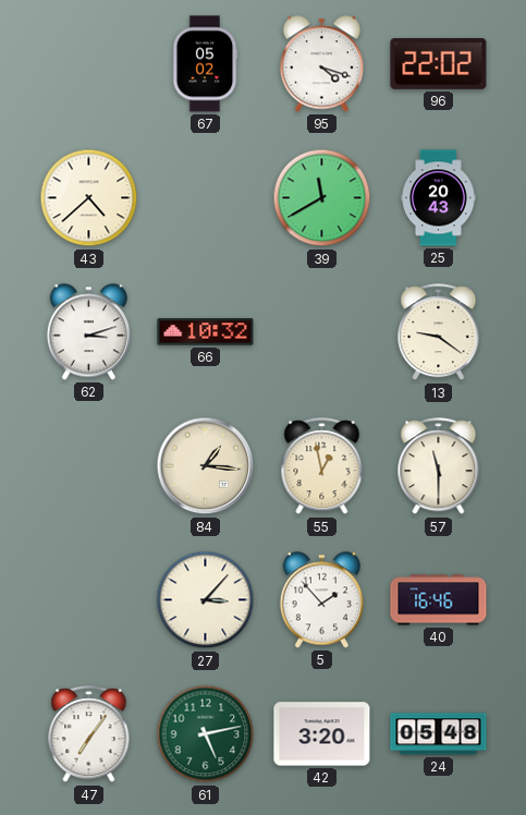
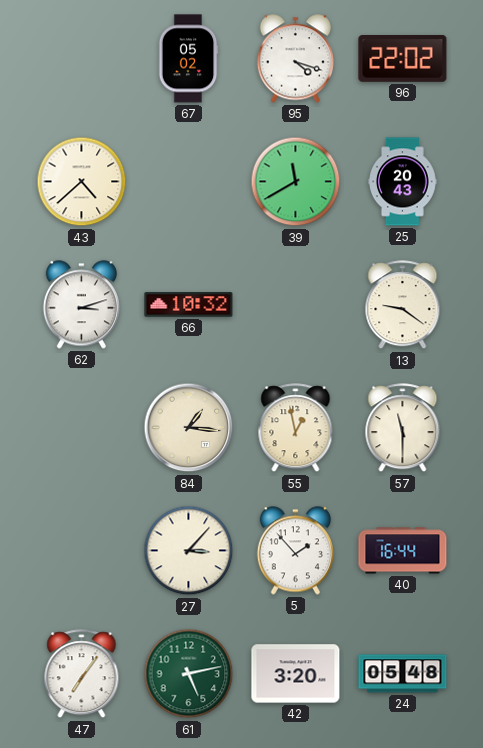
40: 16:46 -> 16:44 (403, 551)
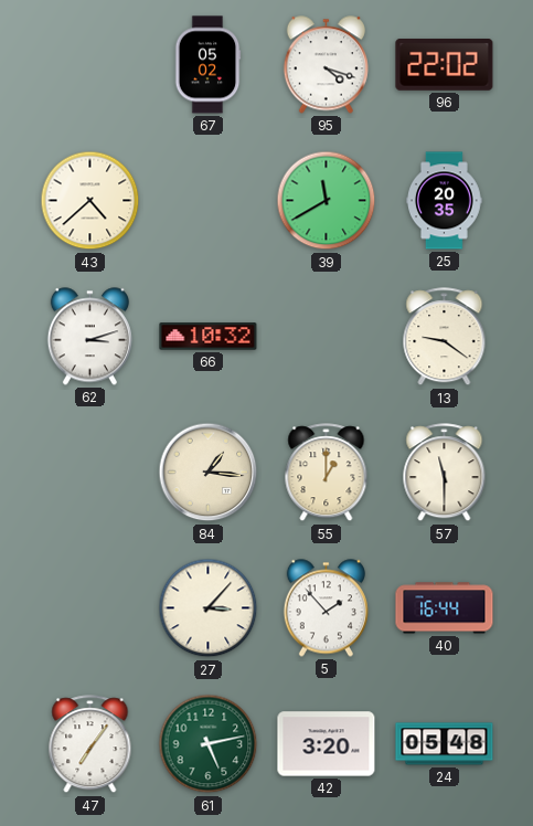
25: 20:43 -> 20:35 (445, 201)
55: 12:58 -> 1:00 (327, 473)
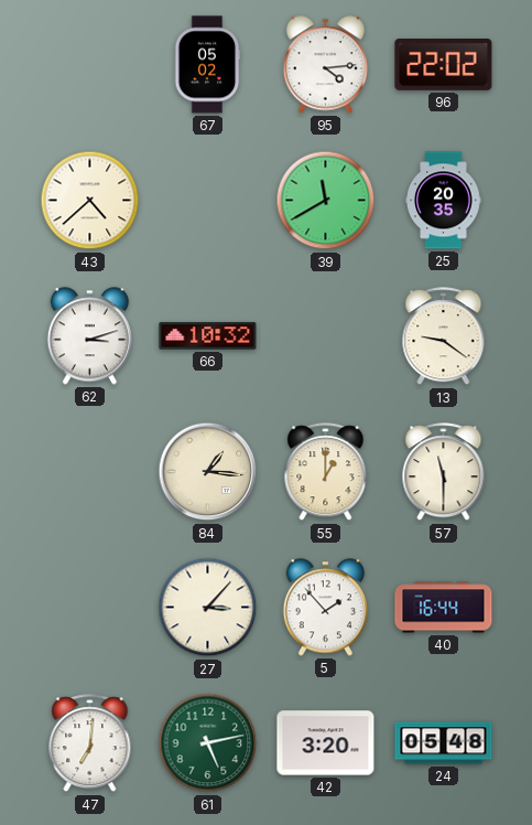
95: 4:18 -> 4:14 (325, 65)
47: 7:06 -> 7:01 (90, 743)
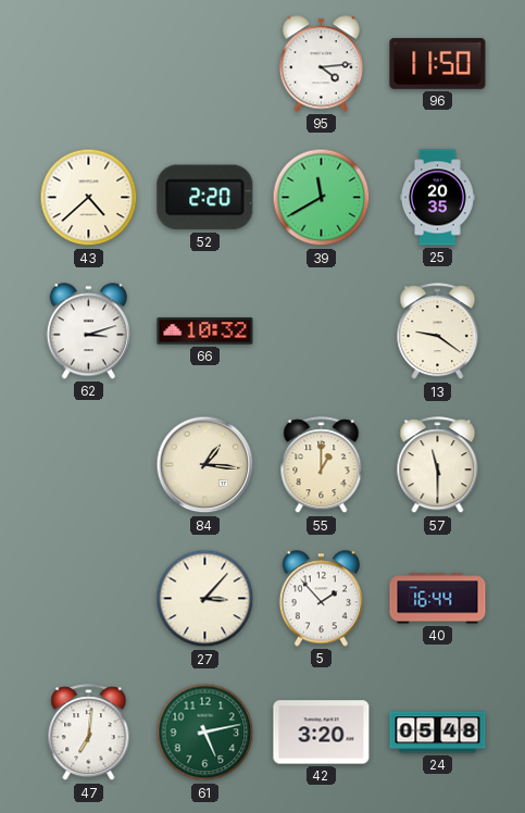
67: 05:02 -> none (207, 65)
96: 22:02 -> 11:50 (438, 64)
52: none -> 2:20 (205, 198)
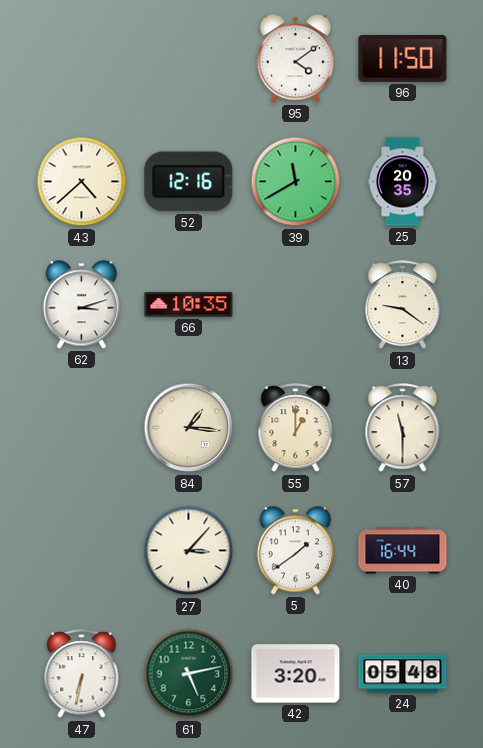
95: 4:14 -> 4:09 (295, 59)
52: 2:20 -> 12:16 (189, 182)
66: 10:32 -> 10:35 (189, 305)
5: 1:53 -> 1:39 (295, 551)
47: 7:01 -> 6:32 (82, 674)
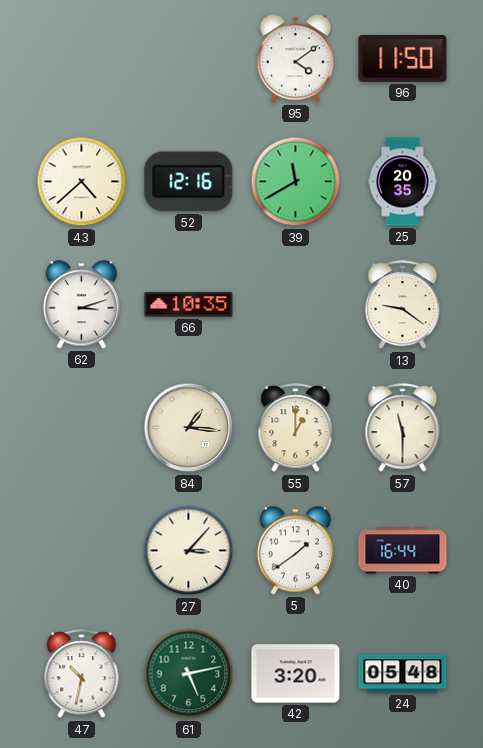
47: 6:32 -> 10:32 (82, 674)
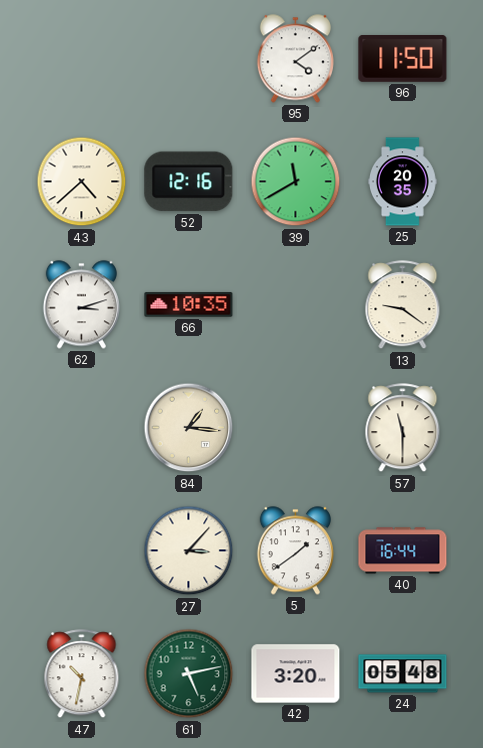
55: 1:00 -> none (296, 428)
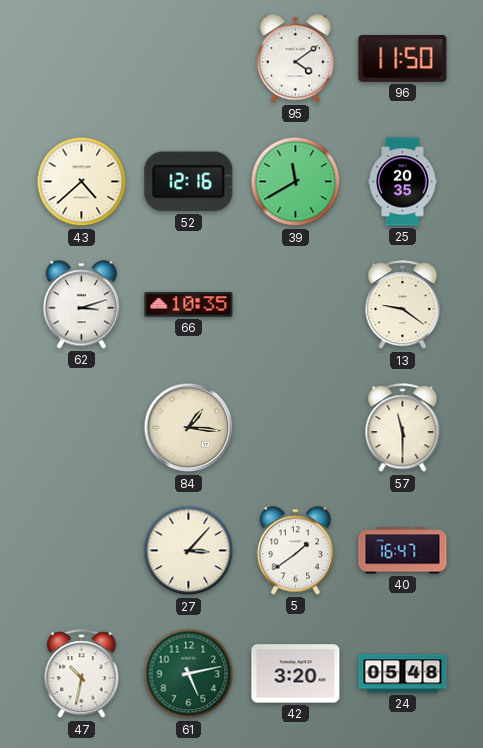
40: 16:44 -> 16:47 (403, 551)
